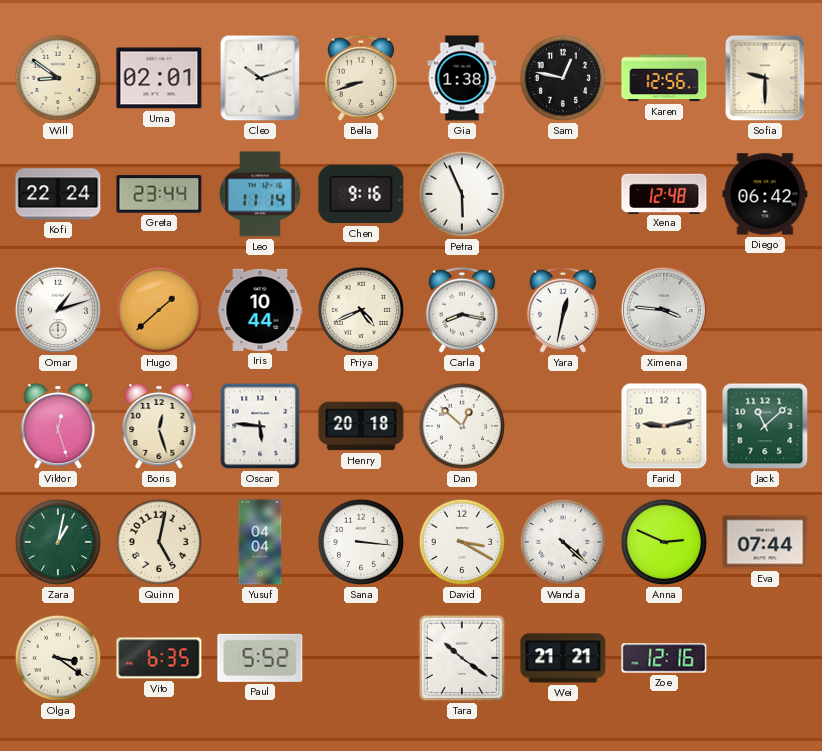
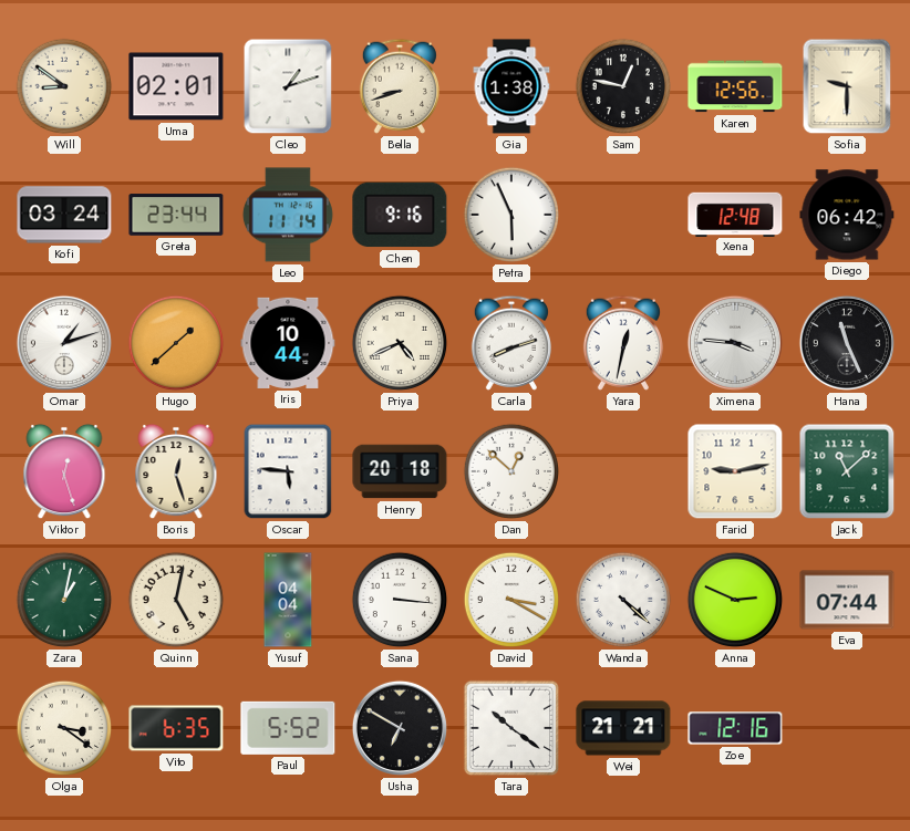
Cleo: 10:12 -> 1:12 (288, 86)
Kofi: 22:24 -> 03:24 (64, 215)
Carla: 8:17 -> 8:12 (511, 343)
Hana: none -> 11:26 (847, 343)
Usha: none -> 6:50 (400, 728)
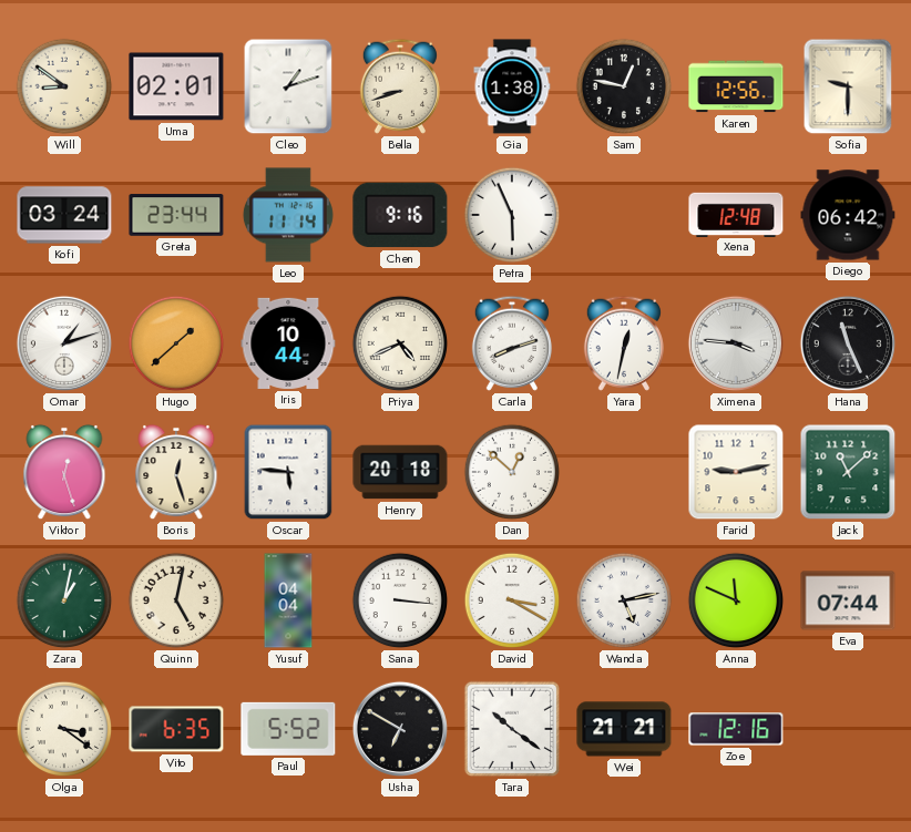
Wanda: 4:22 -> 5:13 (624, 600)
Anna: 2:49 -> 11:49 (736, 600)
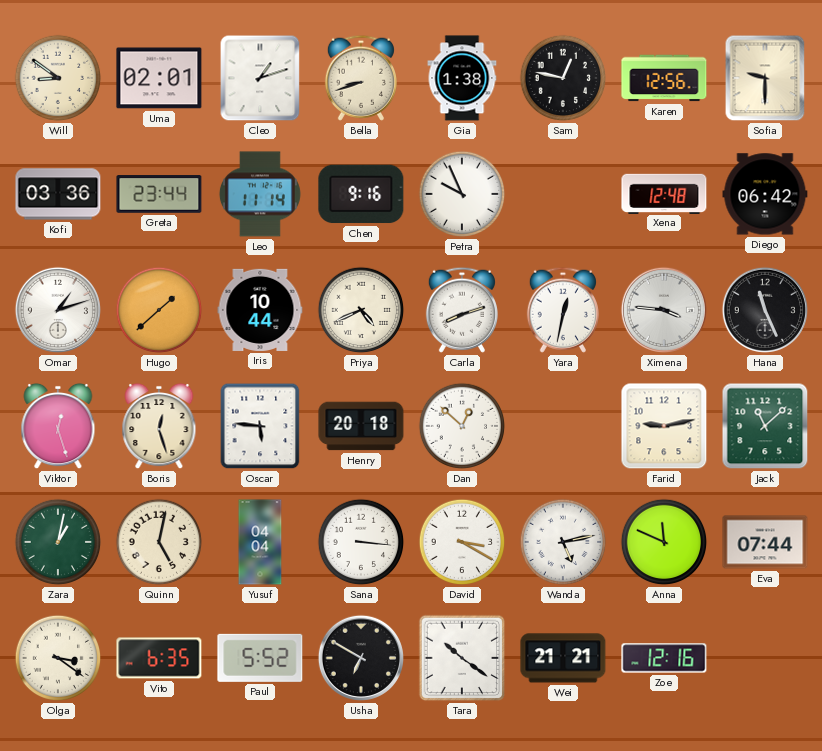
Kofi: 03:24 -> 03:36 (58, 194)
Petra: 5:56 -> 9:56 (462, 194)
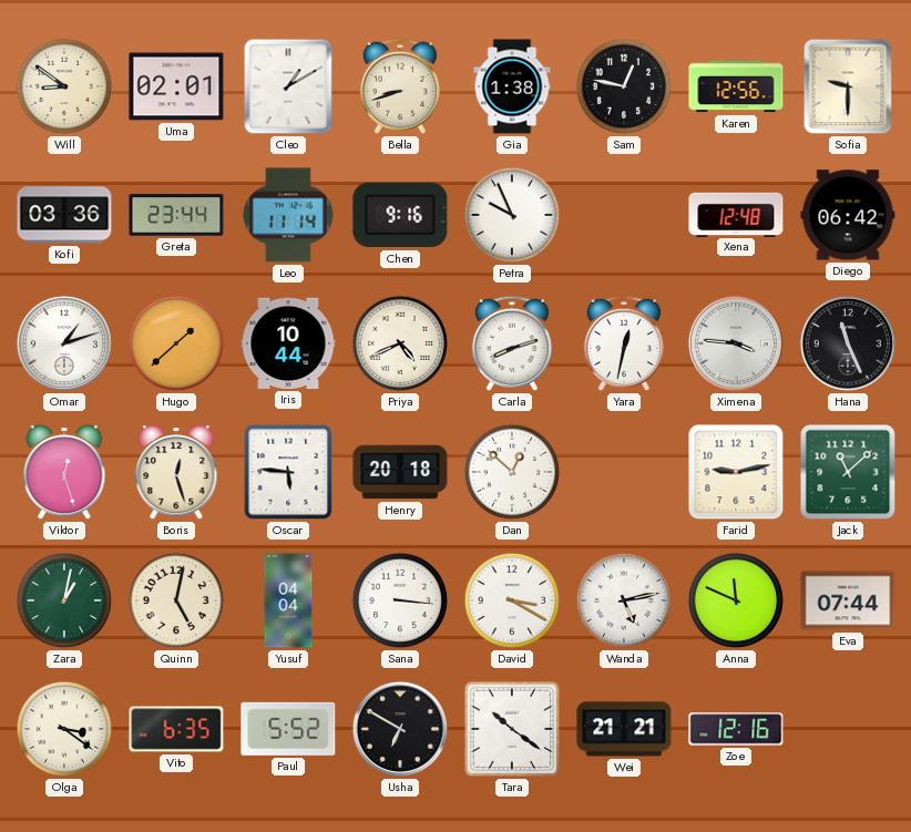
Cleo: 1:12 -> 1:10 (288, 86)
